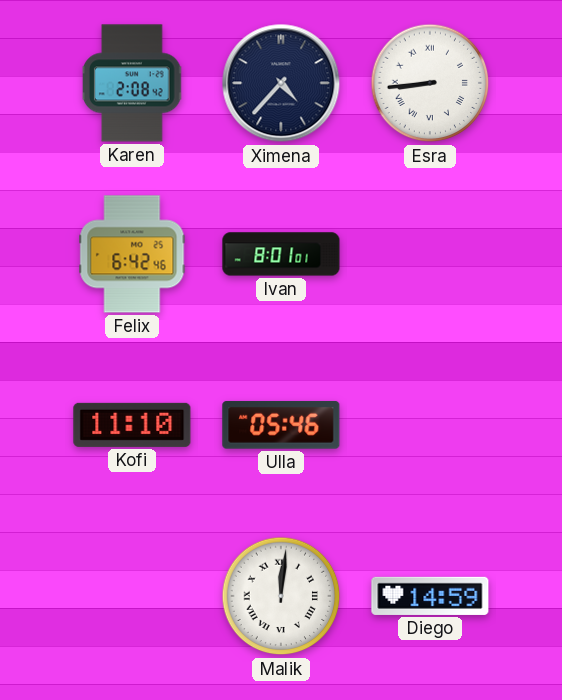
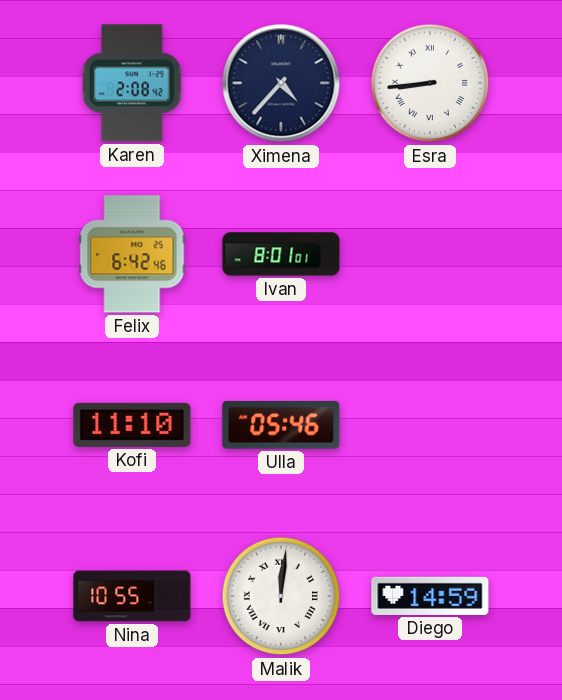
Nina: none -> 10:55 (132, 596)
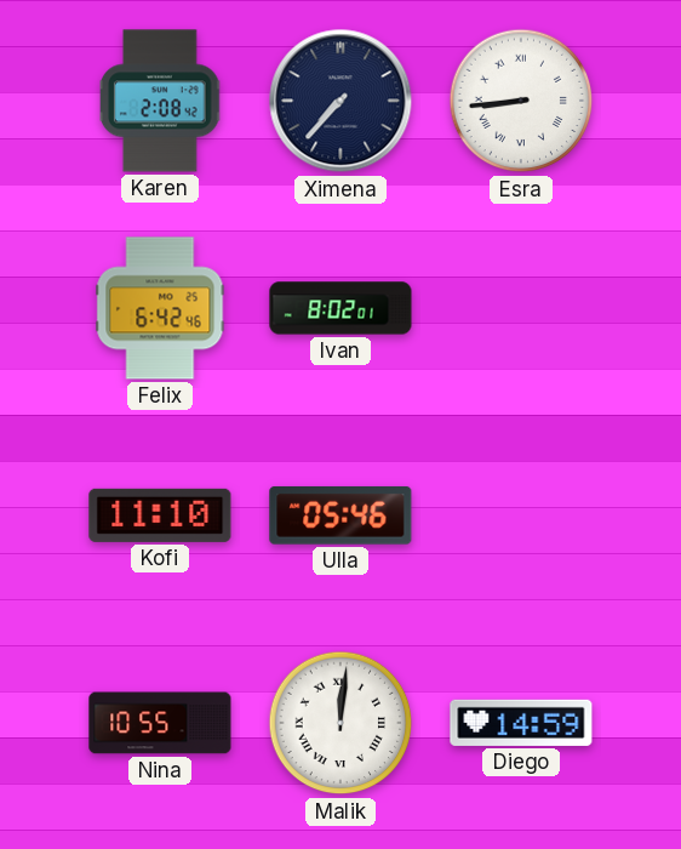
Ximena: 4:37 -> 7:37 (340, 101)
Ivan: 8:01 -> 8:02 (340, 308)
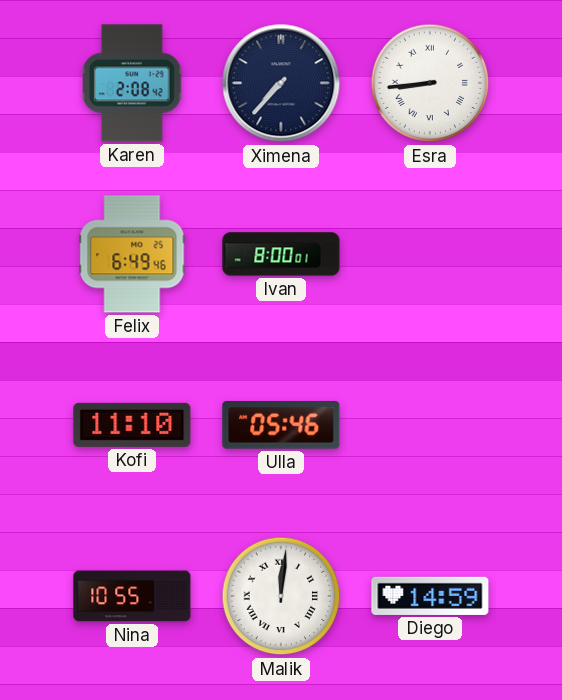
Felix: 6:42 -> 6:49 (132, 254)
Ivan: 8:02 -> 8:00 (281, 254)
